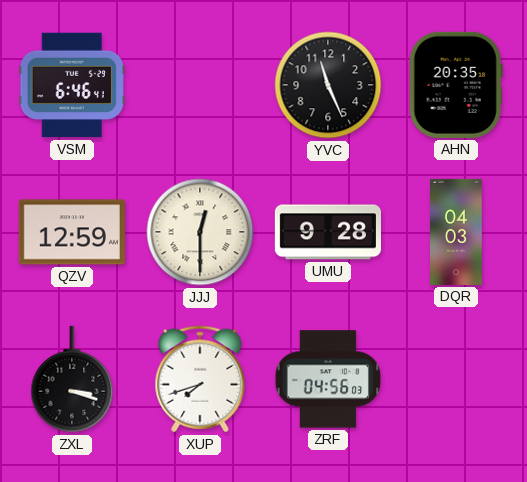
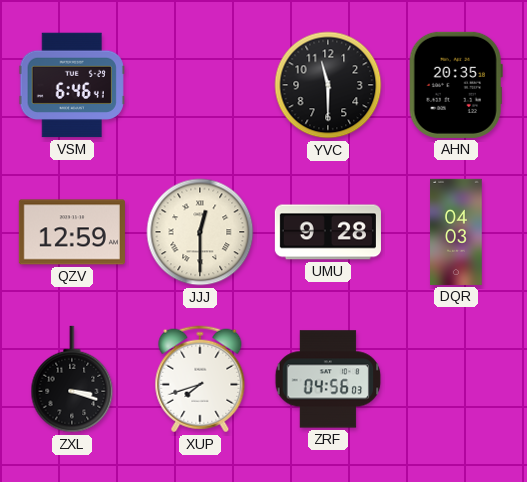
YVC: 11:26 -> 11:30 (328, 85)
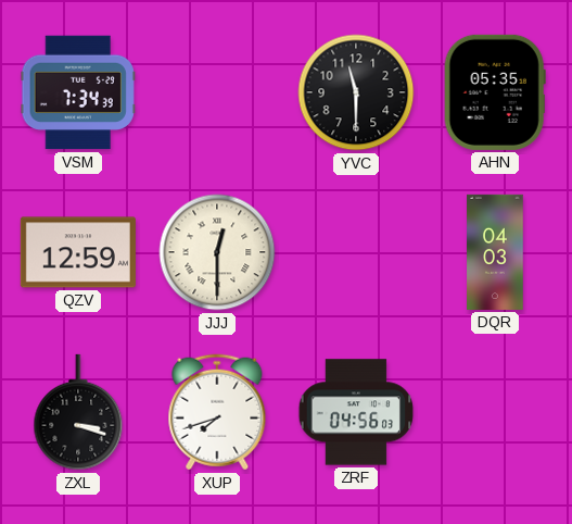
VSM: 6:46 -> 7:34 (78, 92)
AHN: 20:35 -> 05:35 (495, 92)
UMU: 9:28 -> none (328, 232)
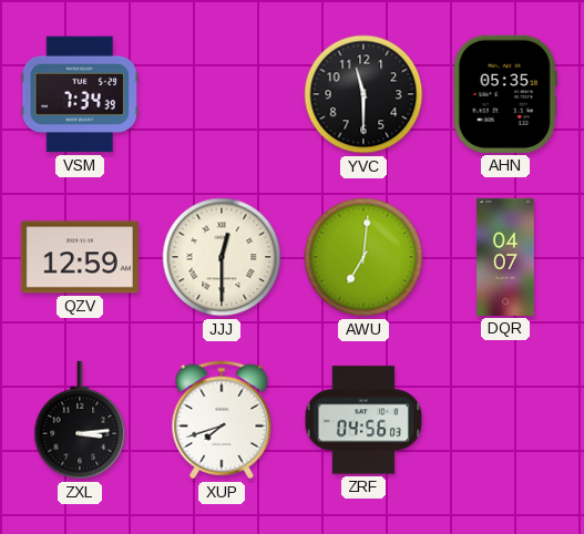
AWU: none -> 7:01 (363, 257)
DQR: 04:03 -> 04:07 (505, 257)
ZXL: 3:18 -> 3:14 (80, 420)
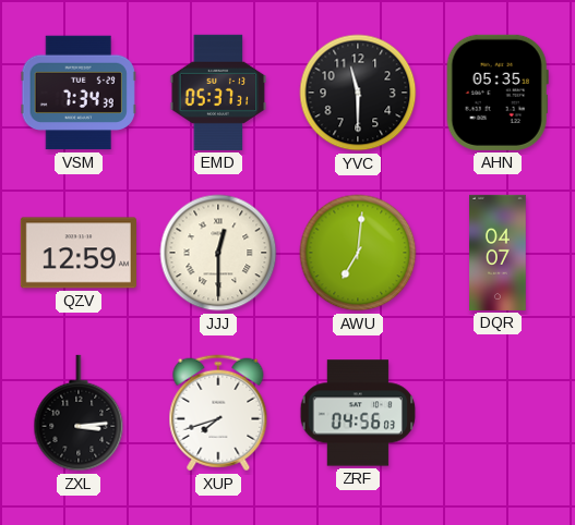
EMD: none -> 05:37 (218, 93)
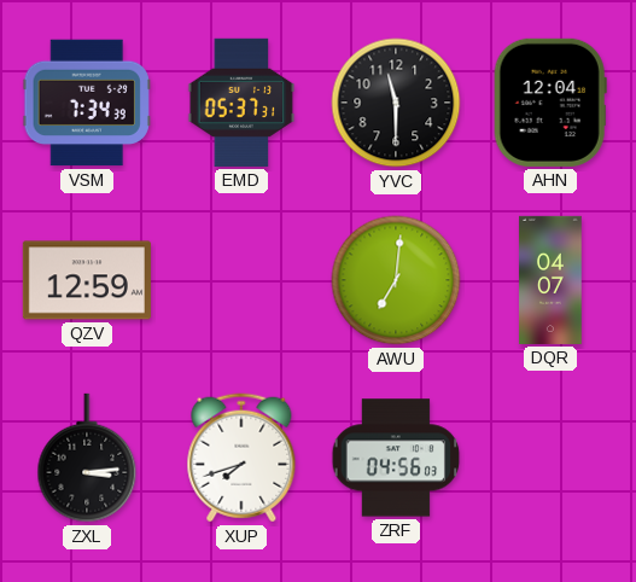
AHN: 05:35 -> 12:04 (550, 103)
JJJ: 12:30 -> none (218, 253)
